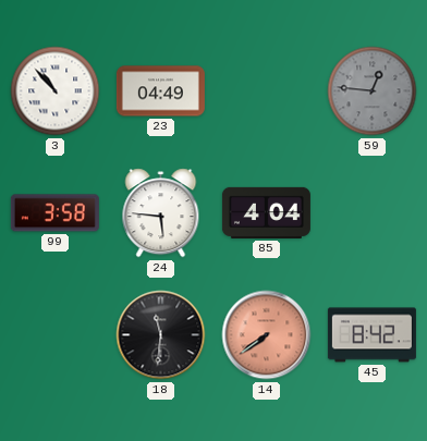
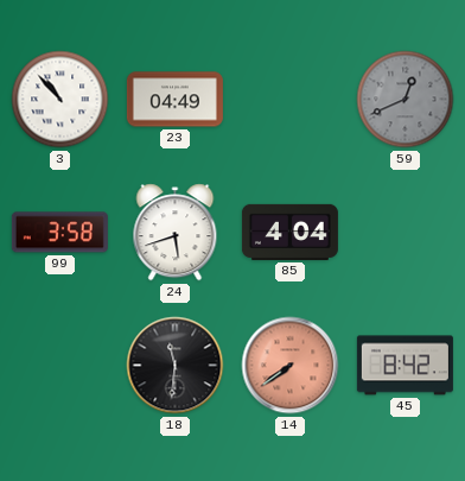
59: 12:46 -> 12:41 (406, 100)
24: 5:46 -> 5:42 (176, 233)
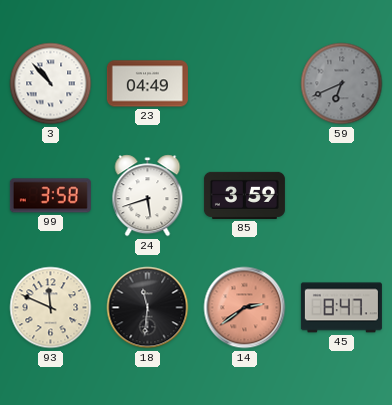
59: 12:41 -> 6:41 (342, 84)
85: 4:04 -> 3:59 (244, 195)
93: none -> 11:49 (51, 308)
14: 7:39 -> 2:39 (245, 308)
45: 8:42 -> 8:47 (341, 308)
